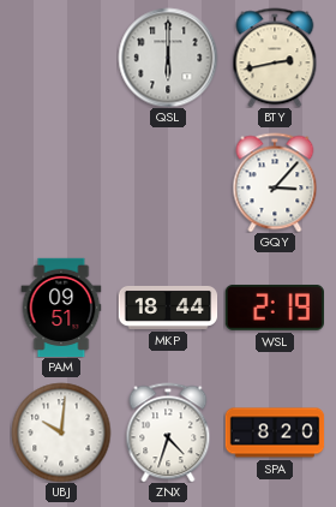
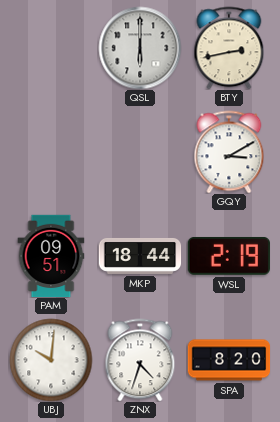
GQY: 3:07 -> 3:10 (229, 152)
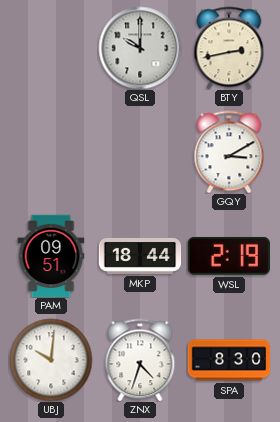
QSL: 6:00 -> 10:00 (140, 48)
SPA: 8:20 -> 8:30 (229, 360)
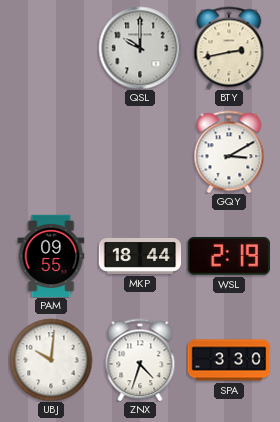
PAM: 09:51 -> 09:55 (51, 256)
SPA: 8:30 -> 3:30 (229, 360)
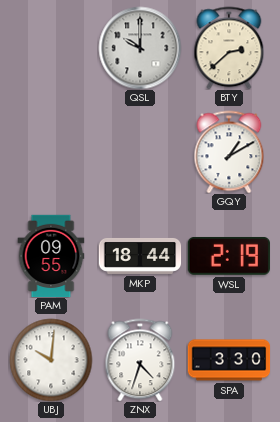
BTY: 2:43 -> 2:38 (229, 48)
GQY: 3:10 -> 1:10 (229, 152)
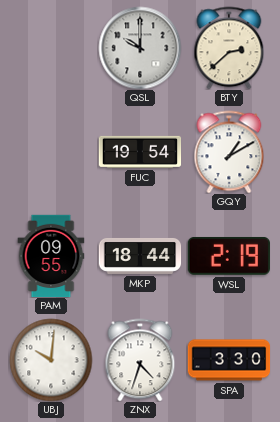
FUC: none -> 19:54 (140, 152)
